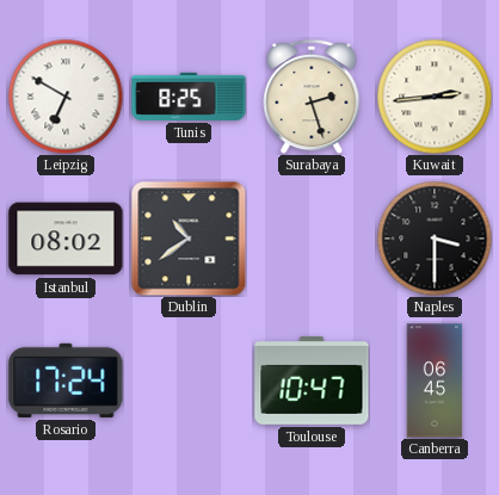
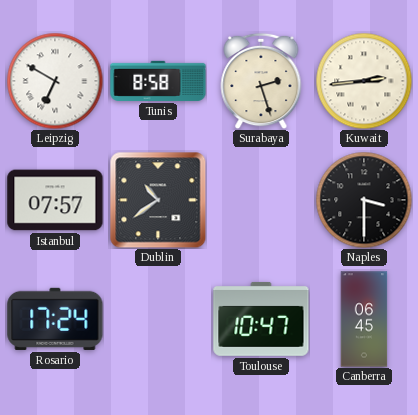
Tunis: 8:25 -> 8:58 (158, 81)
Istanbul: 08:02 -> 07:57 (55, 200)
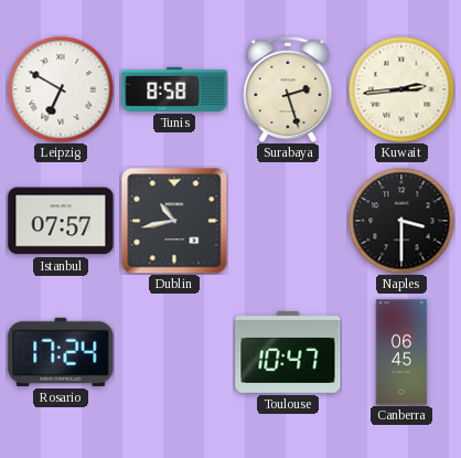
Dublin: 10:39 -> 10:43 (174, 221)
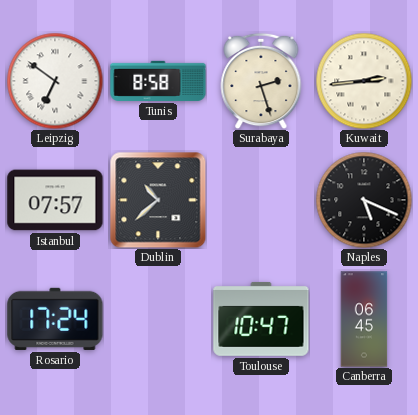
Leipzig: 6:50 -> 6:51 (55, 81)
Dublin: 10:43 -> 10:38 (158, 200)
Naples: 3:30 -> 5:19 (364, 200)
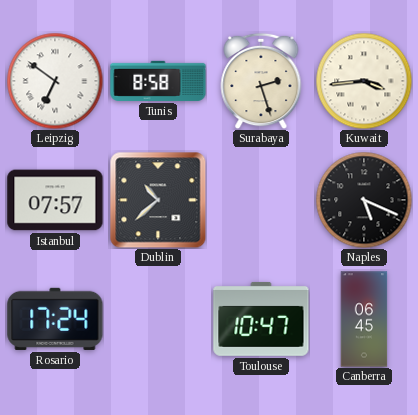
Kuwait: 2:44 -> 3:44 (364, 81)
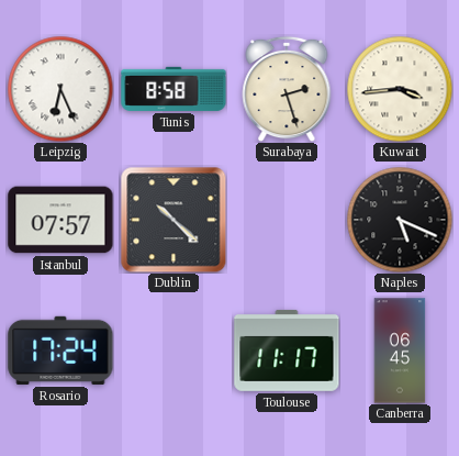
Leipzig: 6:51 -> 6:26 (60, 89)
Dublin: 10:38 -> 10:22 (173, 220)
Toulouse: 10:47 -> 11:17 (287, 351)
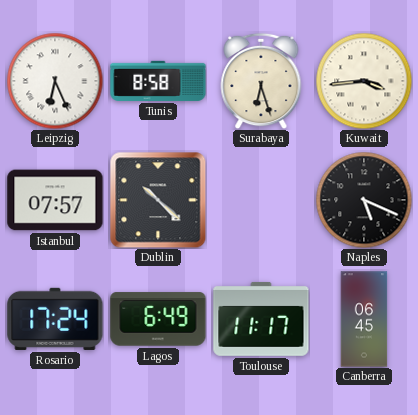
Surabaya: 2:27 -> 6:27 (261, 81)
Lagos: none -> 6:49 (158, 319)
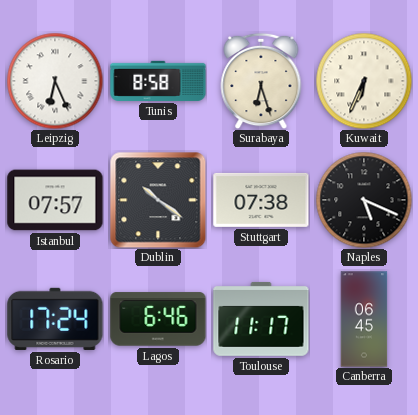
Kuwait: 3:44 -> 6:34 (364, 81)
Dublin: 10:22 -> 10:21 (158, 200)
Stuttgart: none -> 07:38 (261, 200)
Lagos: 6:49 -> 6:46 (158, 319)
